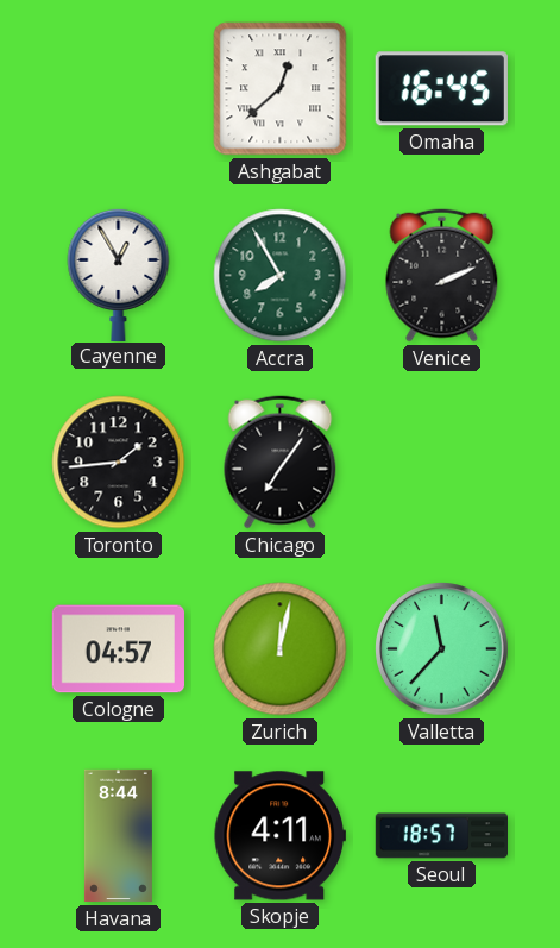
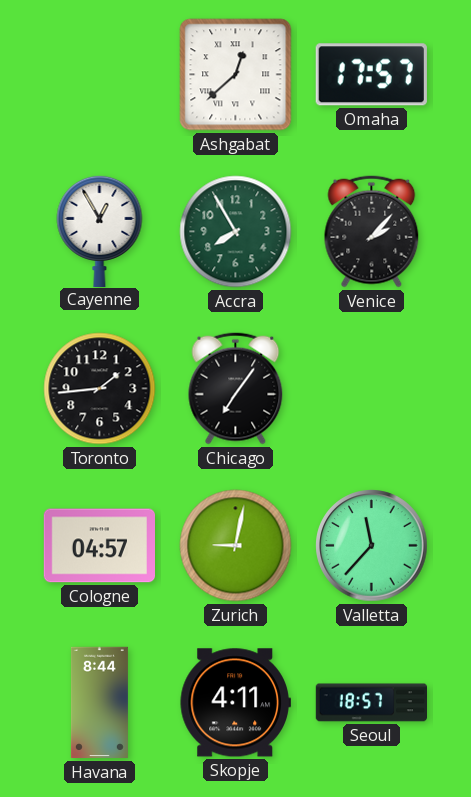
Omaha: 16:45 -> 17:57 (371, 75)
Venice: 2:11 -> 2:07 (372, 232)
Zurich: 12:02 -> 9:02 (236, 546)
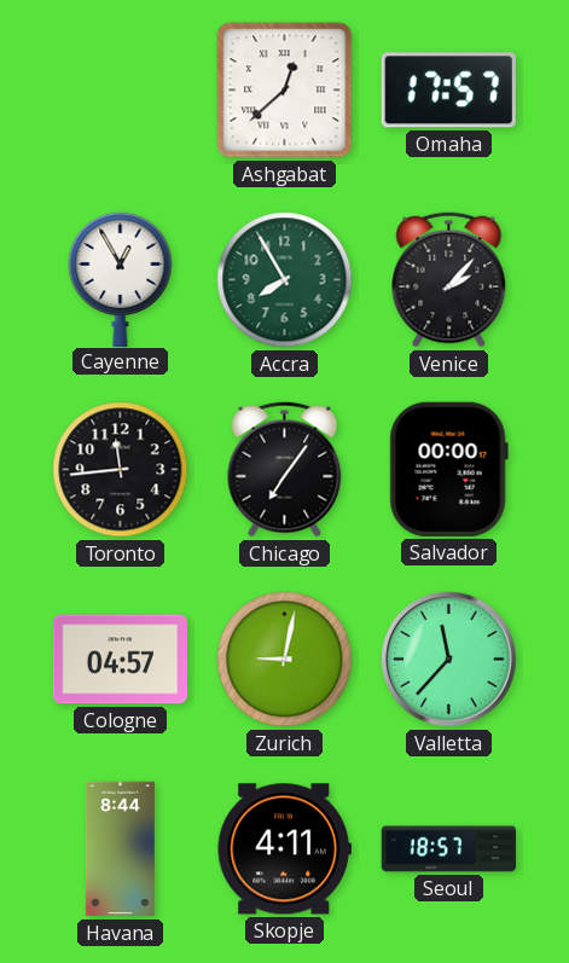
Toronto: 1:44 -> 11:44 (121, 470)
Salvador: none -> 00:00 (448, 469)
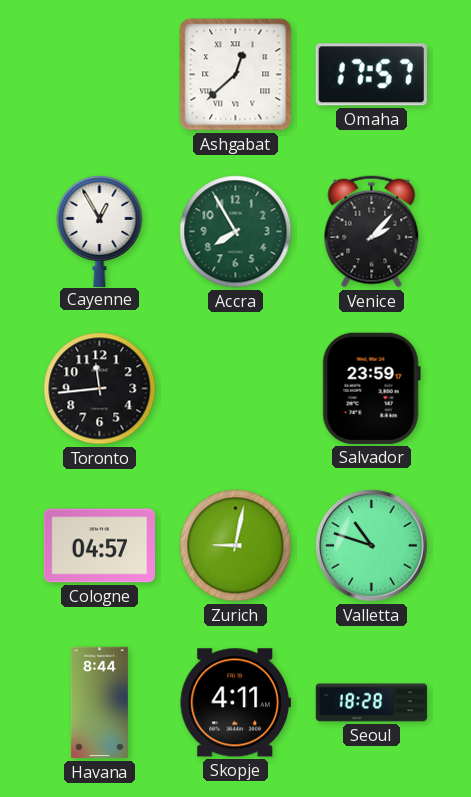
Chicago: 7:06 -> none (285, 470)
Salvador: 00:00 -> 23:59 (371, 388)
Valletta: 11:37 -> 10:48 (372, 546)
Seoul: 18:57 -> 18:28 (372, 703)
